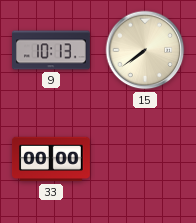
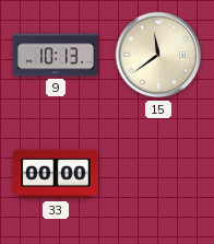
15: 7:39 -> 11:39 (158, 55)
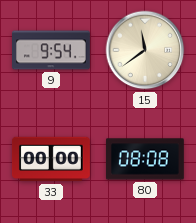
9: 10:13 -> 9:54 (52, 50)
80: none -> 08:08 (145, 159)
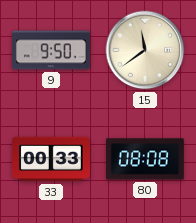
9: 9:54 -> 9:50 (52, 50)
33: 00:00 -> 00:33 (51, 159)
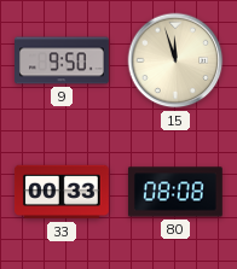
15: 11:39 -> 11:57 (175, 60)
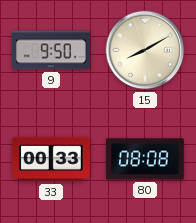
15: 11:57 -> 8:10 (145, 50)
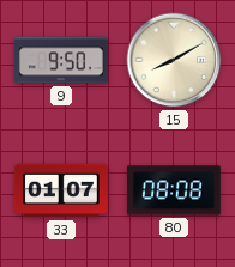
33: 00:33 -> 01:07 (61, 190)
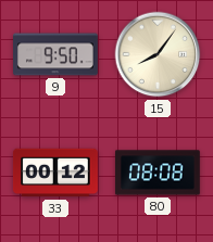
15: 8:10 -> 8:06 (158, 54)
33: 01:07 -> 00:12 (55, 173)
